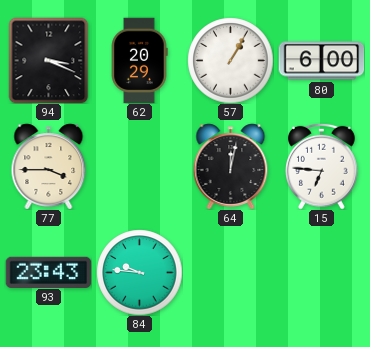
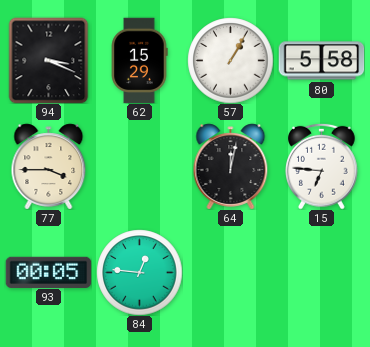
62: 20:29 -> 15:29 (139, 60)
80: 6:00 -> 5:58 (321, 61)
93: 23:43 -> 00:05 (48, 272)
84: 9:46 -> 12:46 (139, 272)
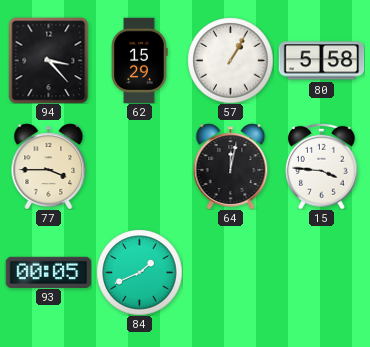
94: 3:19 -> 3:23 (49, 60)
15: 6:46 -> 3:46 (322, 166)
84: 12:46 -> 1:41 (139, 272)
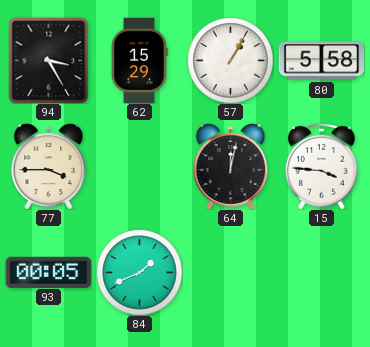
94: 3:23 -> 3:25 (49, 60)
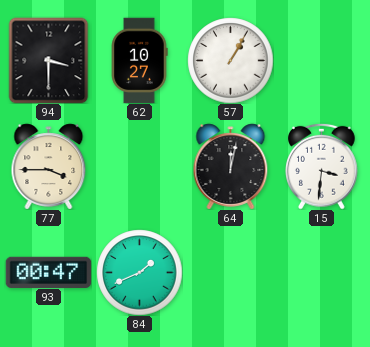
94: 3:25 -> 3:30 (49, 60)
62: 15:29 -> 10:27 (139, 60)
80: 5:58 -> none (321, 61)
15: 3:46 -> 3:31 (322, 166)
93: 00:05 -> 00:47 (48, 272)
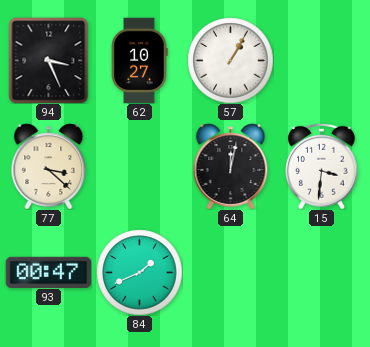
94: 3:30 -> 3:26 (49, 60)
77: 3:45 -> 3:22 (49, 166)
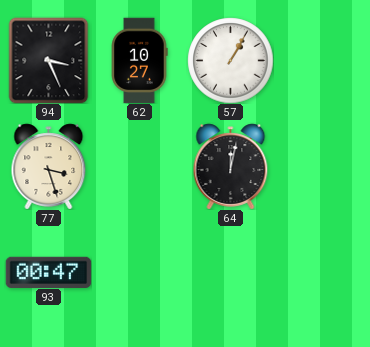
77: 3:22 -> 3:27 (49, 166)
15: 3:31 -> none (322, 166)
84: 1:41 -> none (139, 272)
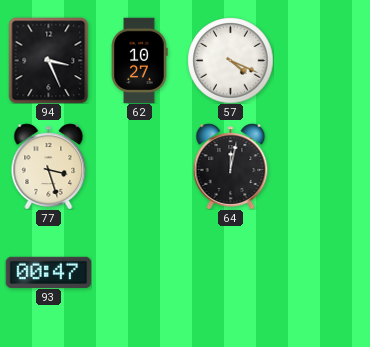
57: 1:05 -> 4:19 (230, 60)
